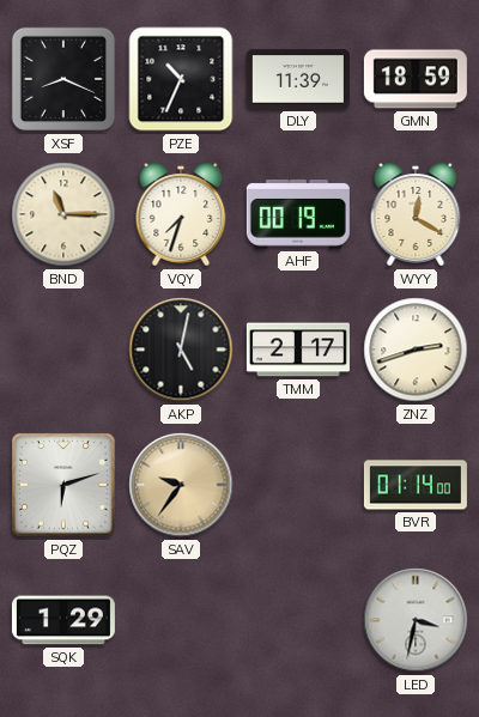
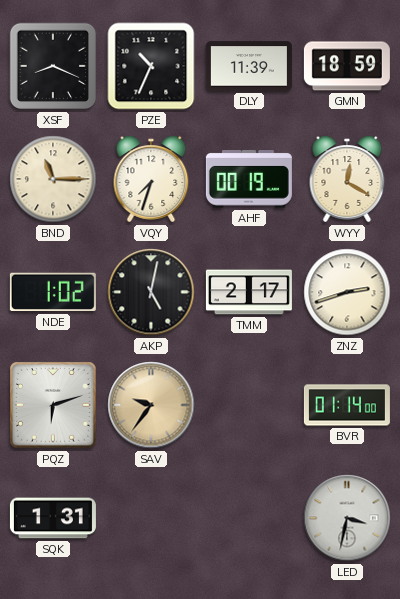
NDE: none -> 1:02 (53, 292)
SQK: 1:29 -> 1:31 (53, 518)
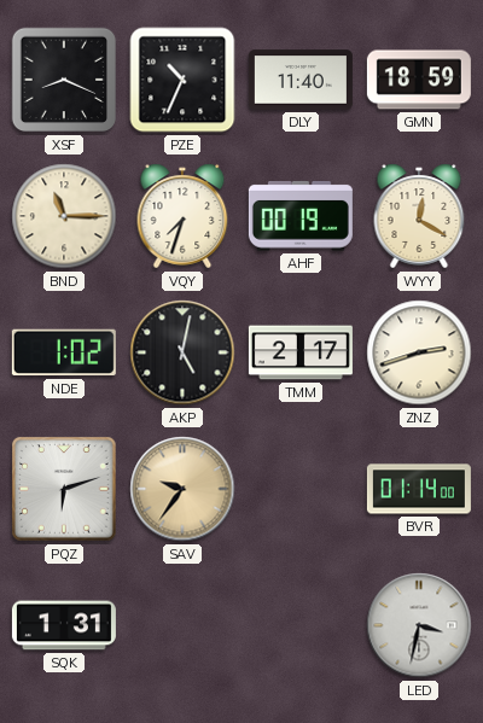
DLY: 11:39 -> 11:40 (301, 80)
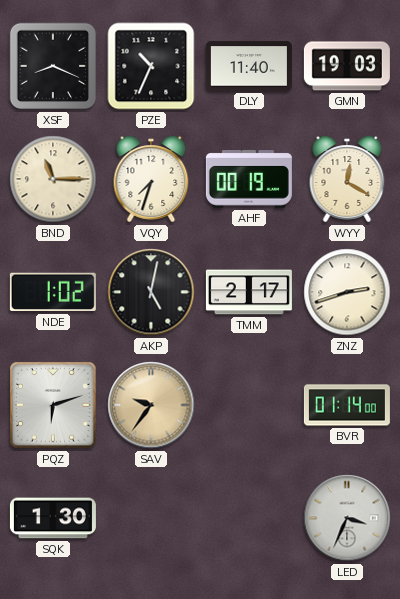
GMN: 18:59 -> 19:03 (347, 66)
SQK: 1:31 -> 1:30 (53, 518)
LED: 3:32 -> 3:34 (347, 518)
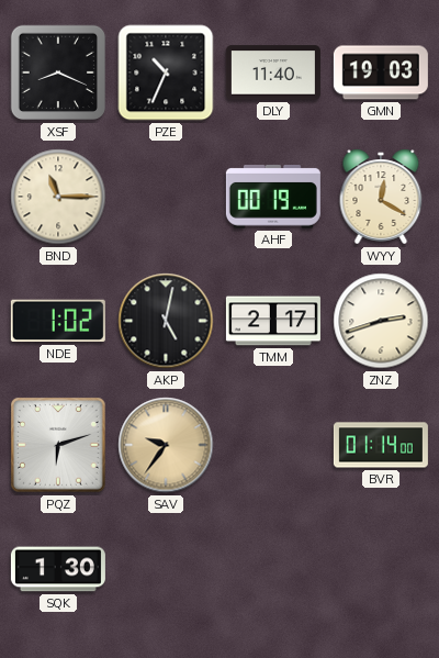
VQY: 7:33 -> none (151, 179)
LED: 3:34 -> none (347, 518)
